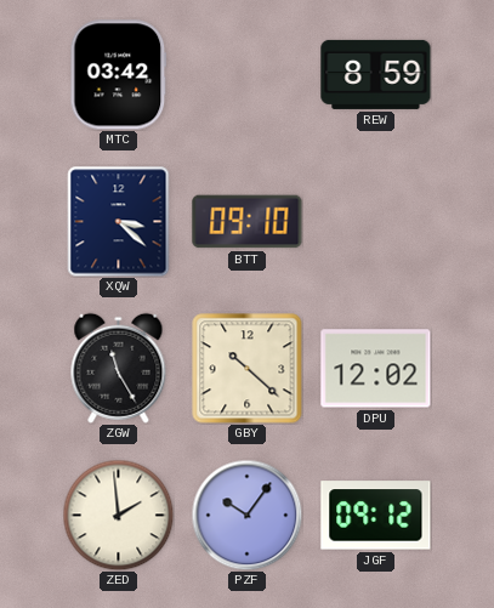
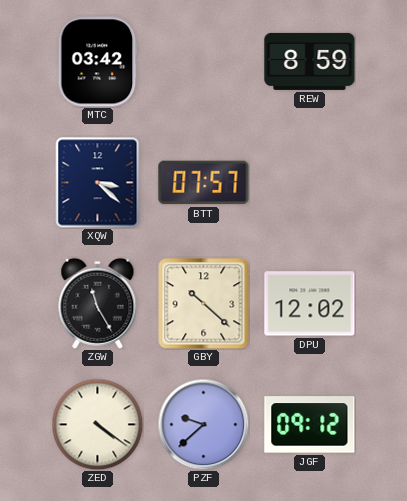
BTT: 09:10 -> 07:57 (204, 183)
ZED: 1:59 -> 4:21 (97, 424)
PZF: 10:06 -> 9:38 (203, 424)
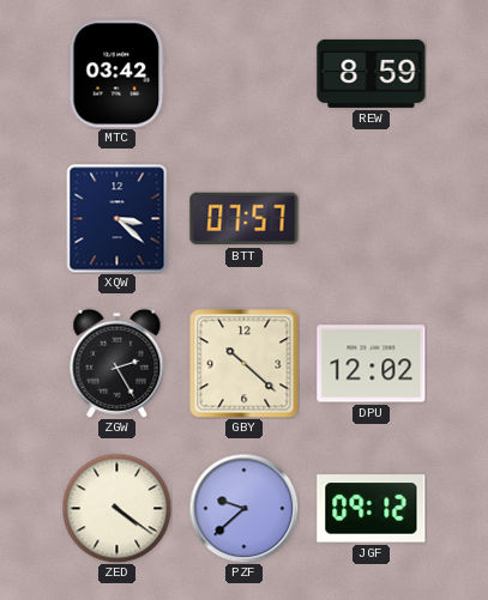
ZGW: 11:25 -> 2:25 (118, 363)
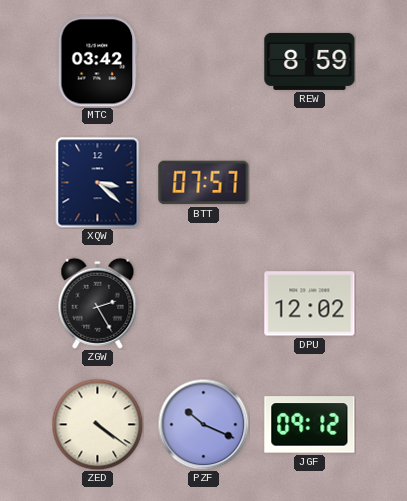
GBY: 10:22 -> none (245, 364)
PZF: 9:38 -> 10:19 (203, 424)
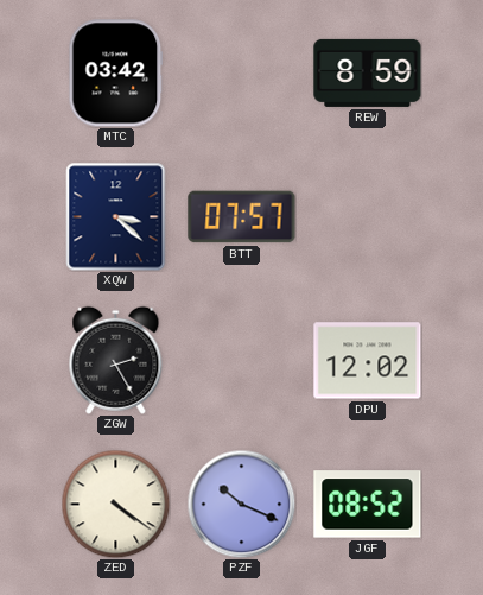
JGF: 09:12 -> 08:52 (368, 505)
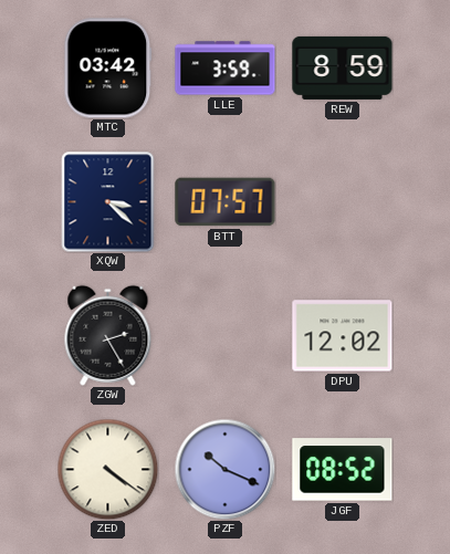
LLE: none -> 3:59 (226, 69)
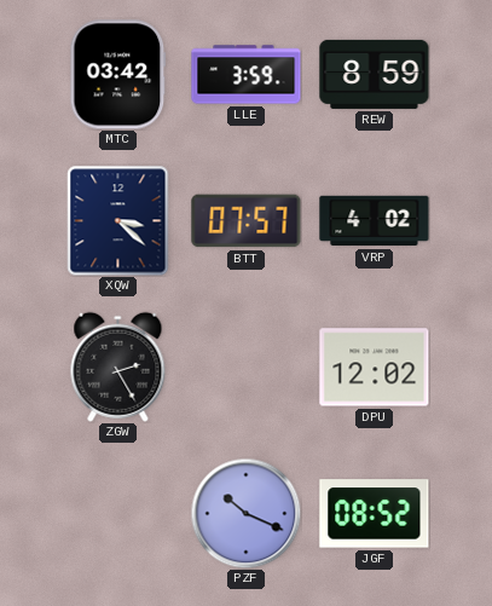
VRP: none -> 4:02 (375, 221)
ZED: 4:21 -> none (107, 469)
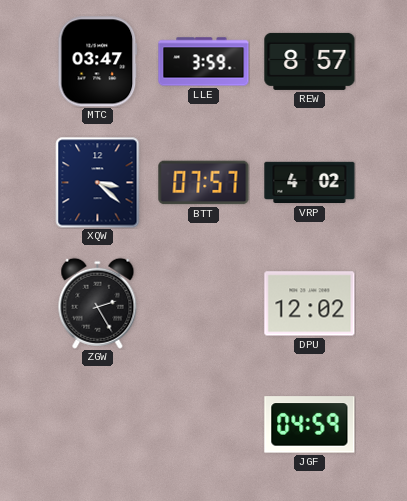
MTC: 03:42 -> 03:47 (98, 62)
REW: 8:59 -> 8:57 (310, 61)
PZF: 10:19 -> none (245, 513)
JGF: 08:52 -> 04:59 (310, 425)
